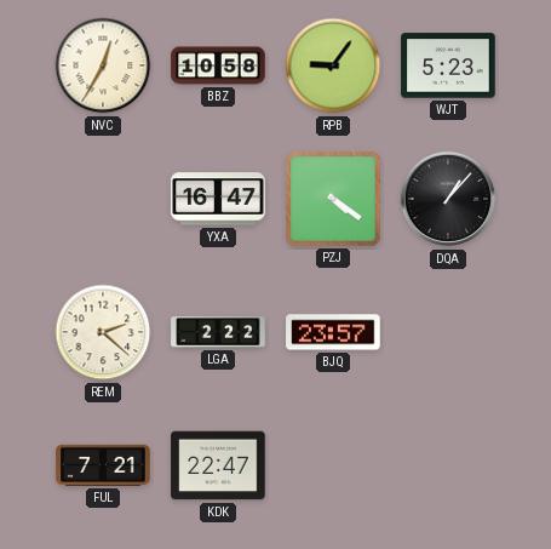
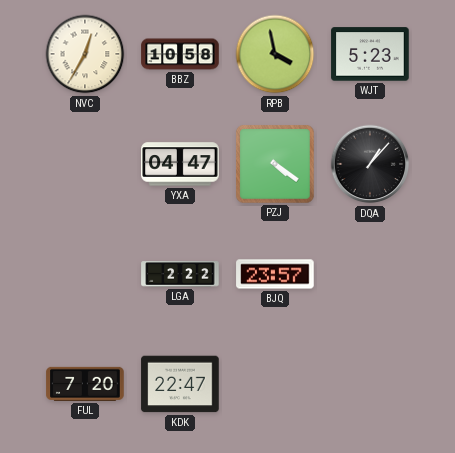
RPB: 9:06 -> 3:58 (275, 54)
YXA: 16:47 -> 04:47 (180, 164)
REM: 2:22 -> none (103, 332)
FUL: 7:21 -> 7:20 (85, 384)
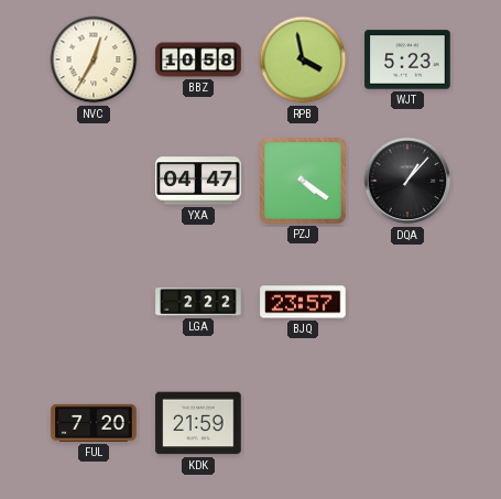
KDK: 22:47 -> 21:59 (198, 423)
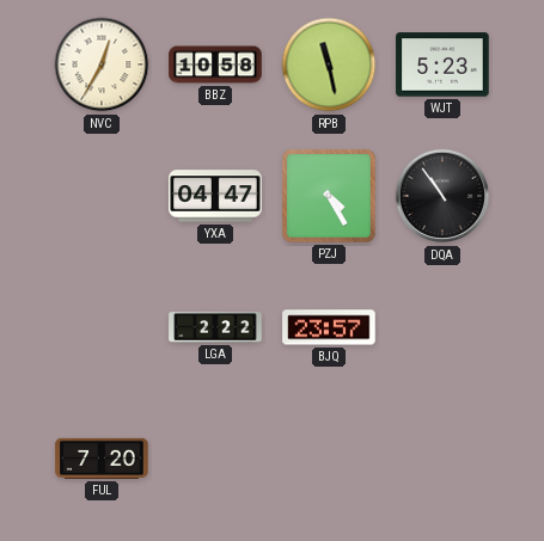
RPB: 3:58 -> 11:28 (329, 64)
PZJ: 4:21 -> 4:25 (329, 196)
DQA: 1:07 -> 10:54 (442, 196)
KDK: 21:59 -> none (198, 423)
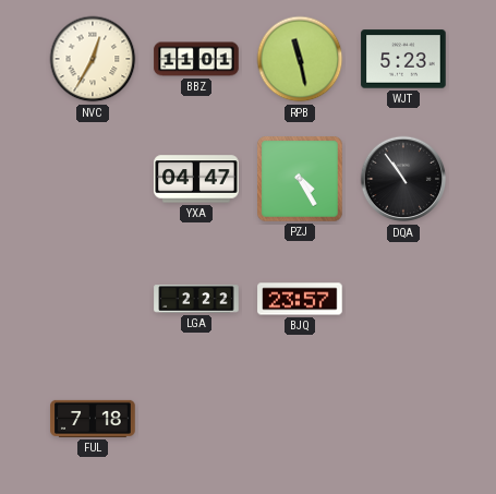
BBZ: 10:58 -> 11:01 (196, 59)
FUL: 7:20 -> 7:18 (93, 419)
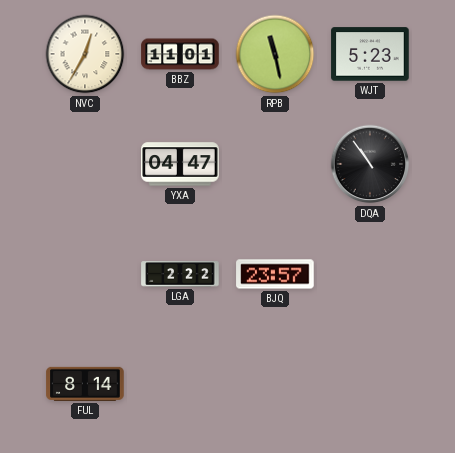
PZJ: 4:25 -> none (300, 179)
FUL: 7:18 -> 8:14 (85, 384)
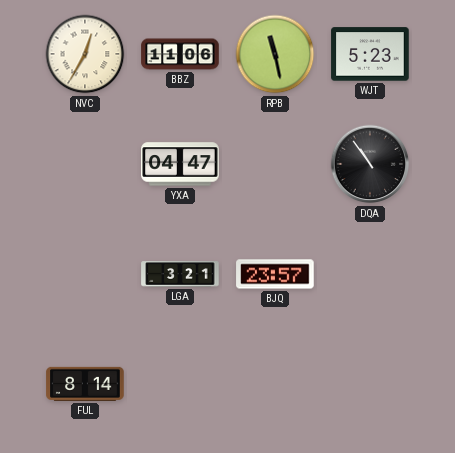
BBZ: 11:01 -> 11:06 (180, 54)
LGA: 2:22 -> 3:21 (180, 274)
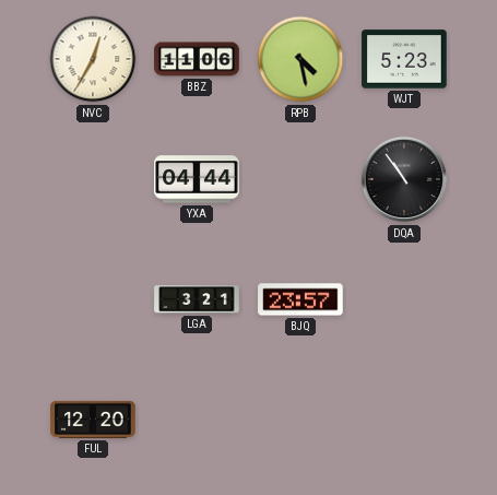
RPB: 11:28 -> 4:28 (300, 59)
YXA: 04:47 -> 04:44 (197, 179)
FUL: 8:14 -> 12:20 (93, 420)
